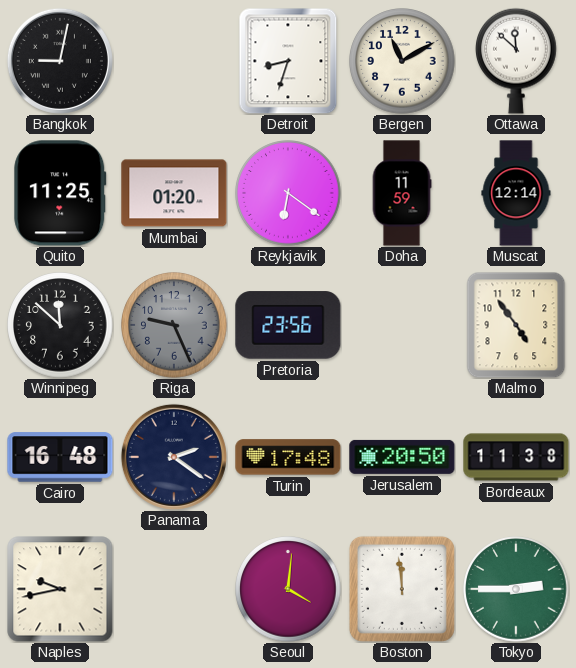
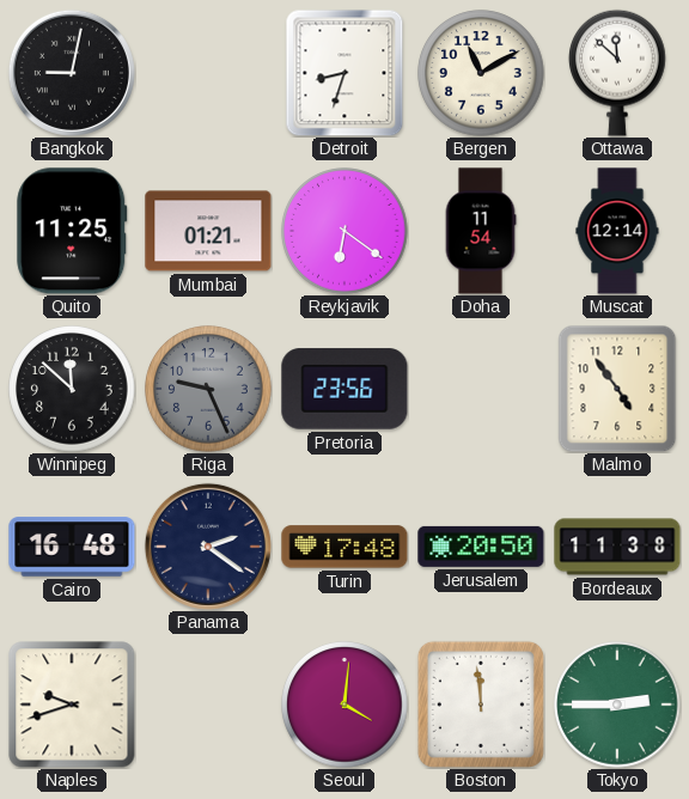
Mumbai: 01:20 -> 01:21 (208, 231)
Doha: 11:59 -> 11:54 (481, 231)
Naples: 9:43 -> 9:42 (72, 705)
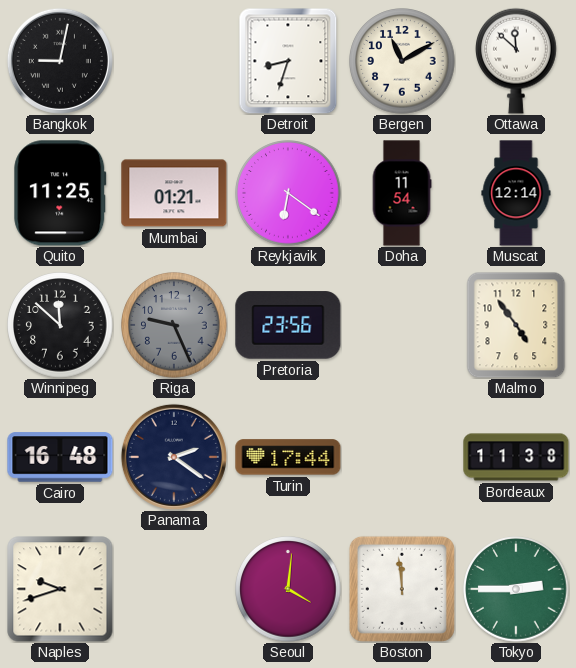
Turin: 17:48 -> 17:44 (288, 457)
Jerusalem: 20:50 -> none (481, 547)
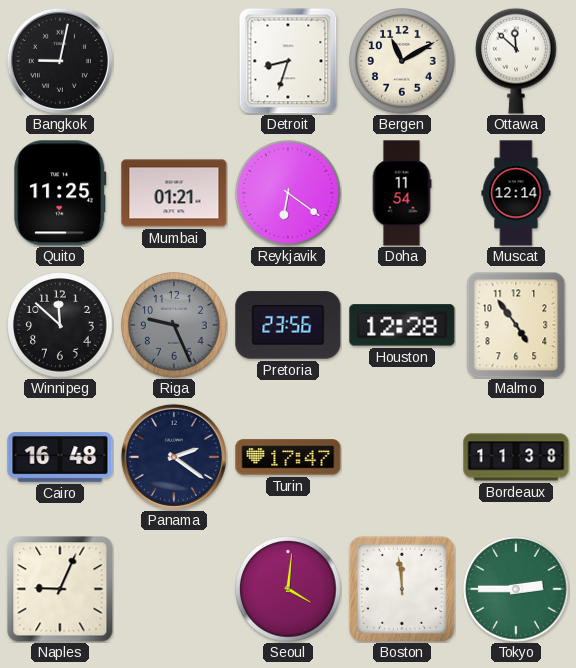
Houston: none -> 12:28 (402, 325)
Turin: 17:44 -> 17:47 (288, 457)
Naples: 9:42 -> 9:04 (60, 589)
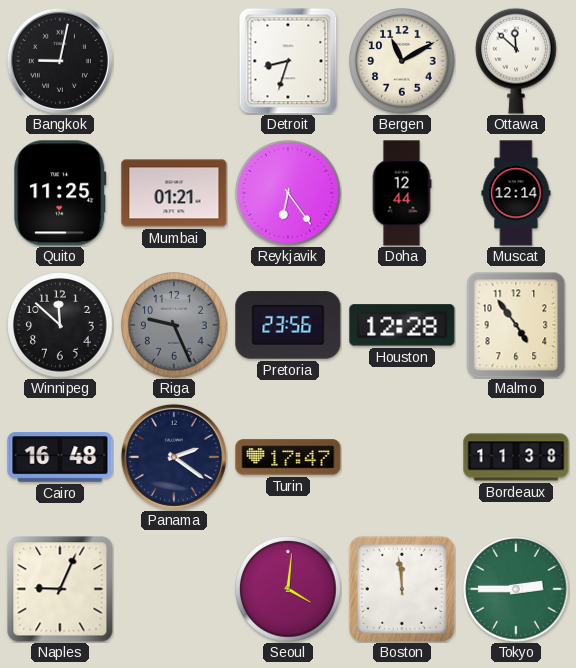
Reykjavik: 6:21 -> 6:24 (288, 193)
Doha: 11:54 -> 12:44 (402, 193)
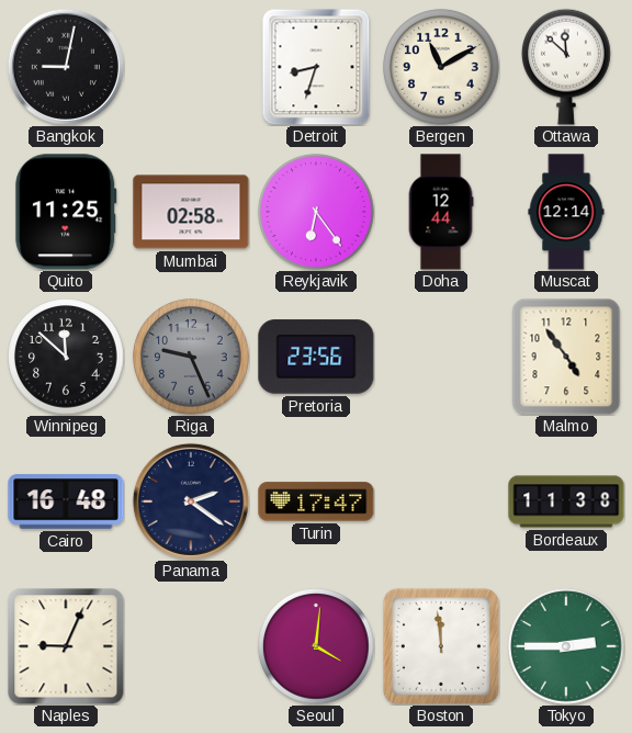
Mumbai: 01:21 -> 02:58 (191, 212)
Houston: 12:28 -> none (402, 325)
